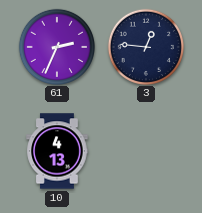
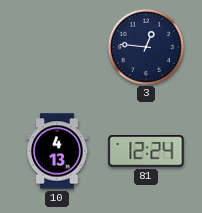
61: 2:34 -> none (56, 46)
81: none -> 12:24 (146, 151)
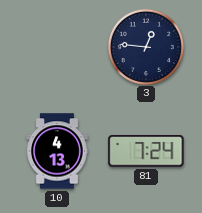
81: 12:24 -> 7:24 (146, 151)
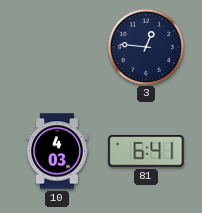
10: 4:13 -> 4:03 (57, 151)
81: 7:24 -> 6:41 (146, 151)
